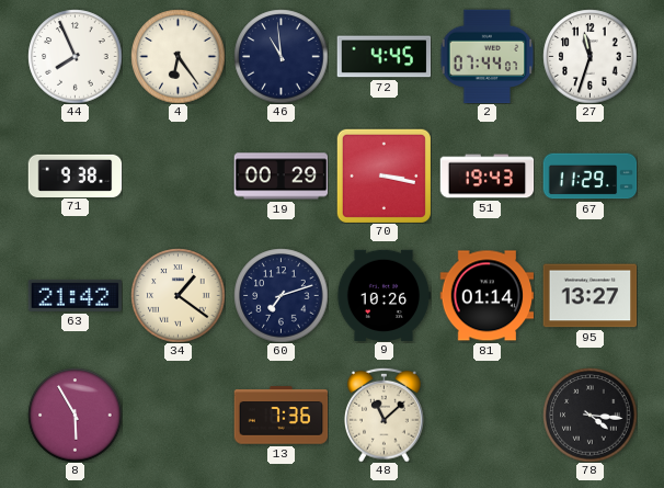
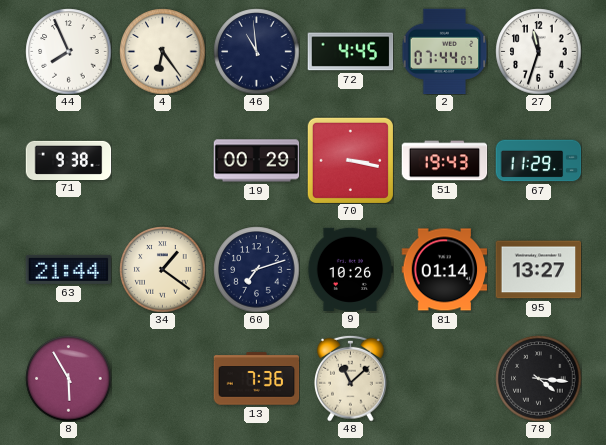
63: 21:42 -> 21:44 (68, 269)
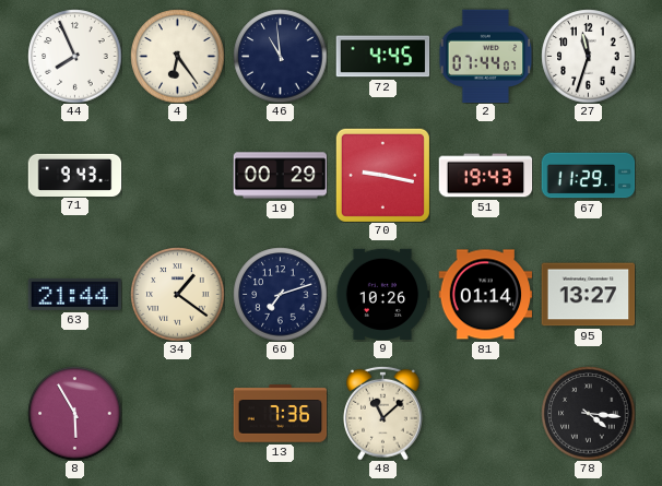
71: 9:38 -> 9:43 (74, 175)
70: 3:17 -> 9:17 (382, 175)
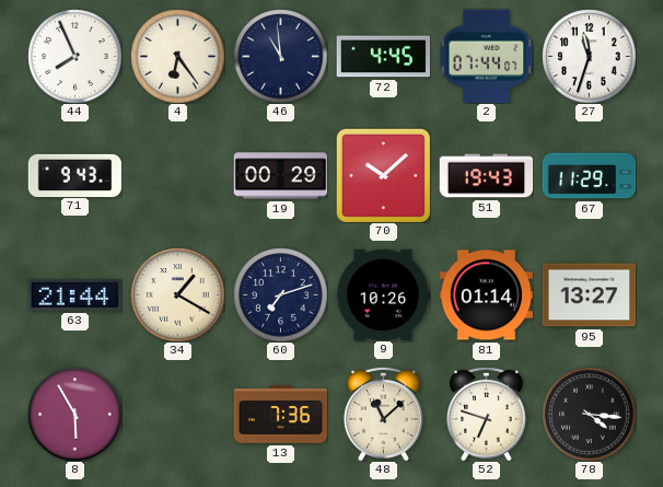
70: 9:17 -> 10:08 (383, 175)
34: 1:21 -> 1:20 (177, 294)
52: none -> 6:48 (487, 414)
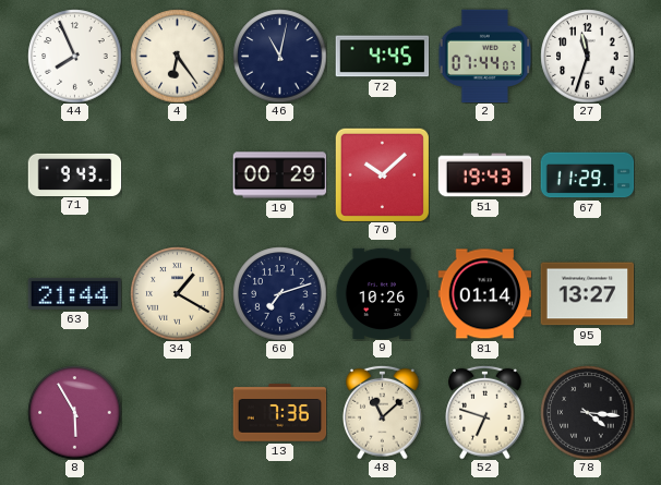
46: 10:59 -> 11:02 (279, 56)
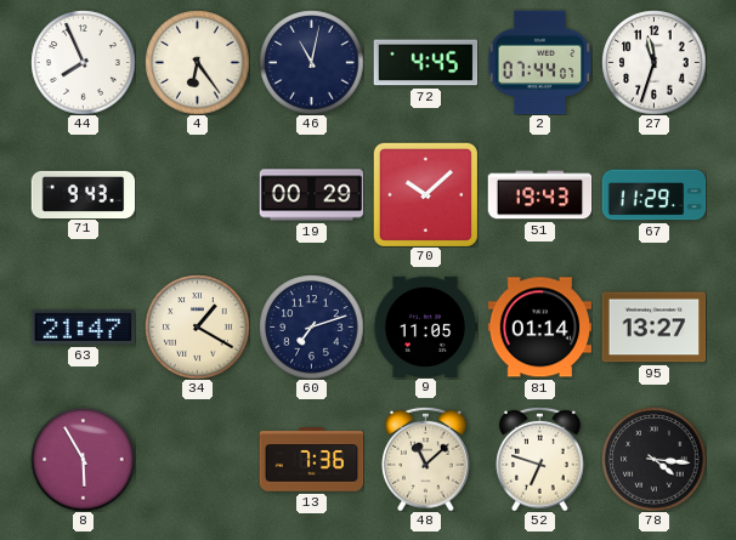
63: 21:44 -> 21:47 (83, 326)
9: 10:26 -> 11:05 (425, 326)
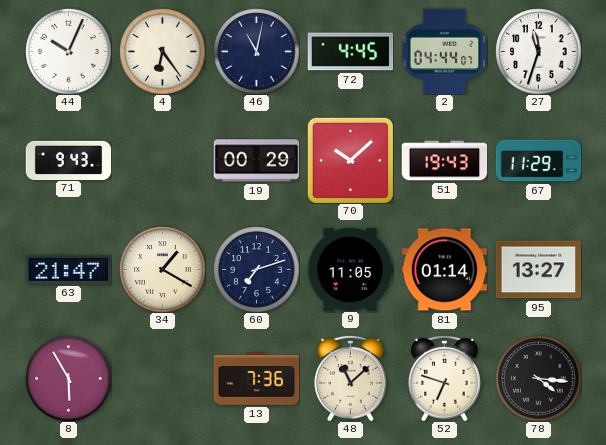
44: 7:56 -> 10:04 (68, 51)
2: 07:44 -> 04:44 (444, 51)
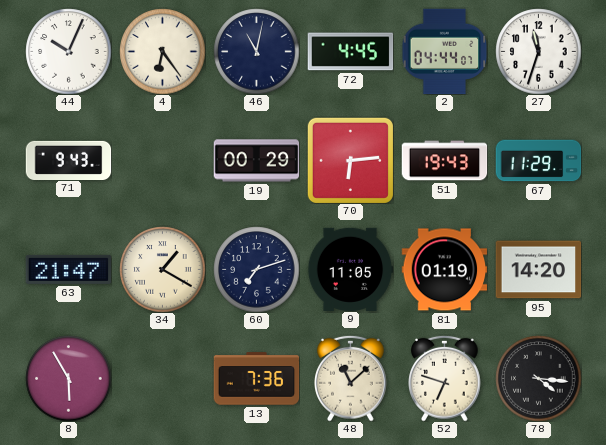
70: 10:08 -> 6:14 (350, 160)
81: 01:14 -> 01:19 (444, 270)
95: 13:27 -> 14:20 (538, 270)
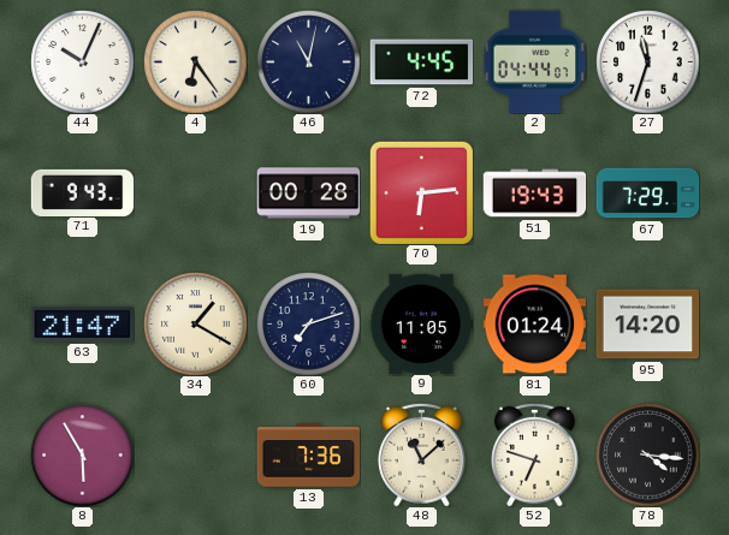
19: 00:29 -> 00:28 (308, 194)
67: 11:29 -> 7:29 (647, 194)
81: 01:19 -> 01:24 (534, 325)
